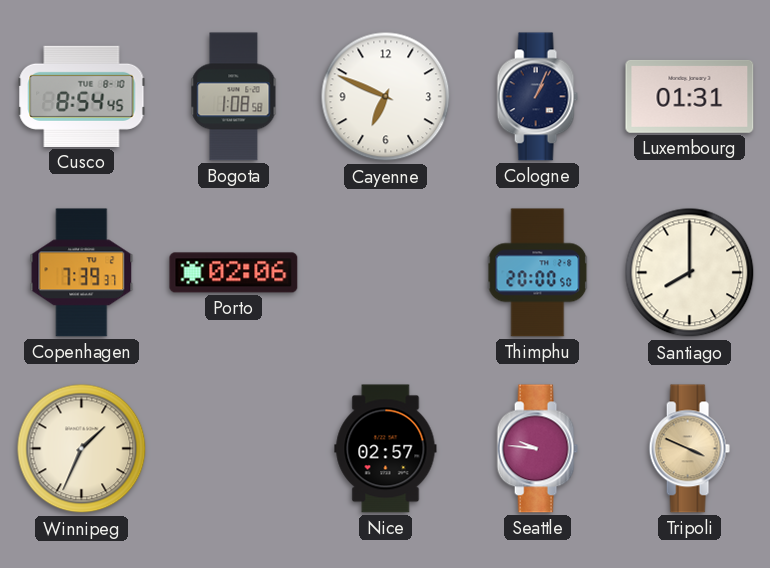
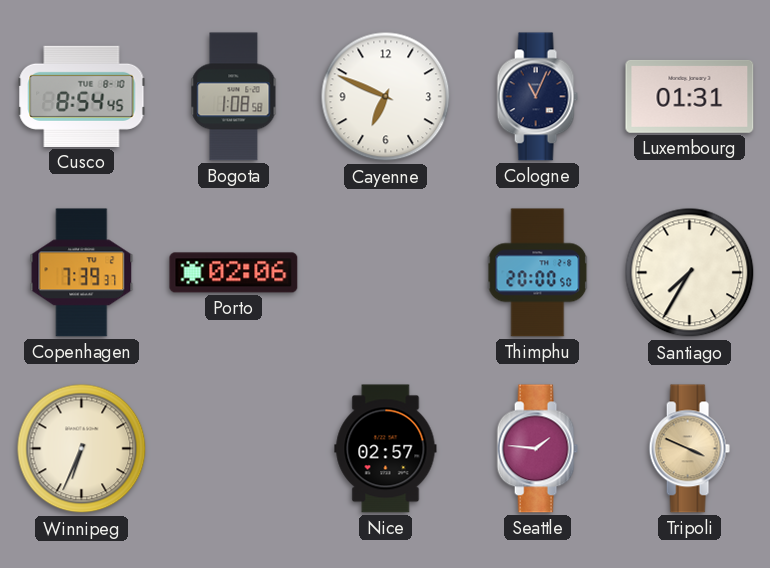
Cologne: 1:04 -> 11:04 (537, 97)
Santiago: 8:00 -> 7:35 (690, 273)
Winnipeg: 1:34 -> 6:34 (82, 449)
Seattle: 9:46 -> 1:46 (537, 449)
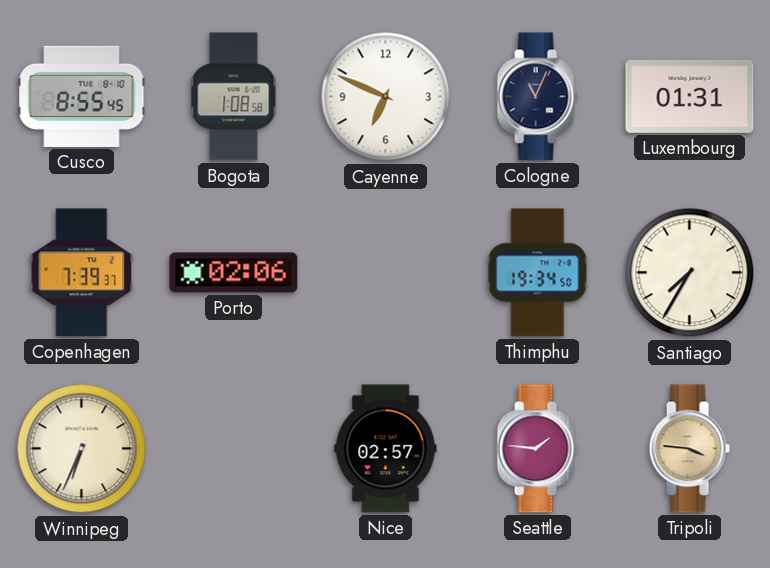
Cusco: 8:54 -> 8:55 (82, 96)
Thimphu: 20:00 -> 19:34 (538, 273)
Tripoli: 3:49 -> 3:46 (689, 449)
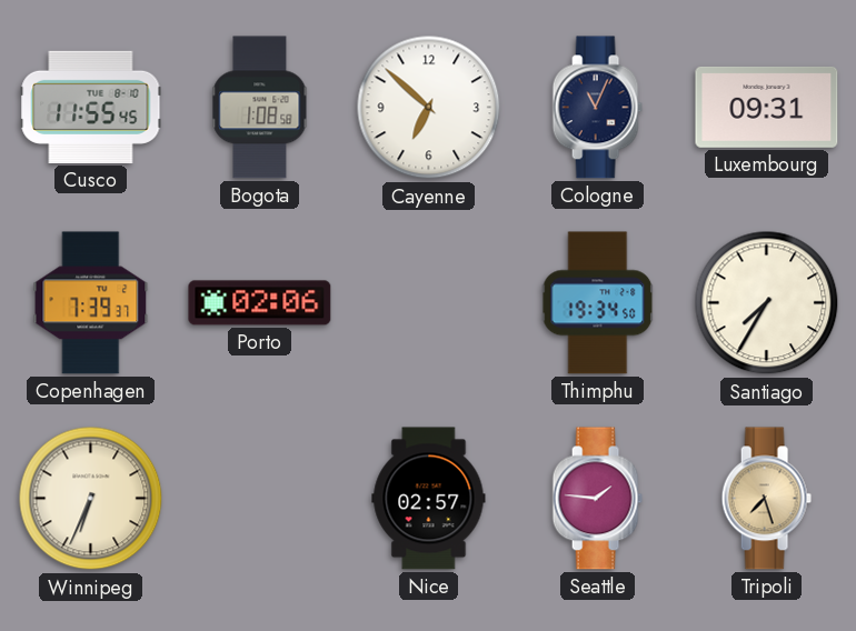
Cusco: 8:55 -> 11:55 (91, 107)
Cayenne: 6:49 -> 6:52 (429, 108)
Luxembourg: 01:31 -> 09:31 (767, 107)
Tripoli: 3:46 -> 7:27 (766, 499)
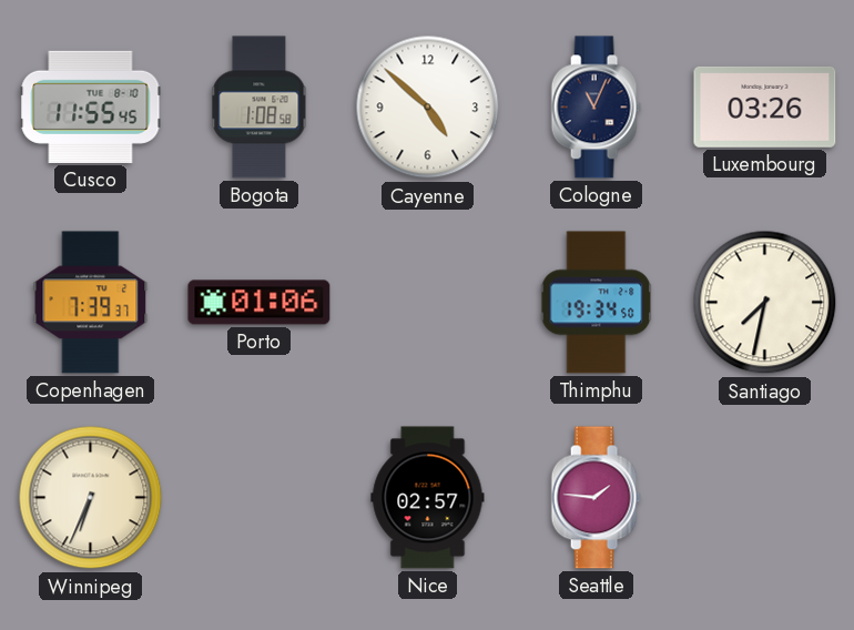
Cayenne: 6:52 -> 4:52 (428, 108)
Luxembourg: 09:31 -> 03:26 (765, 106)
Porto: 02:06 -> 01:06 (260, 303)
Santiago: 7:35 -> 7:32 (765, 303)
Tripoli: 7:27 -> none (766, 499)
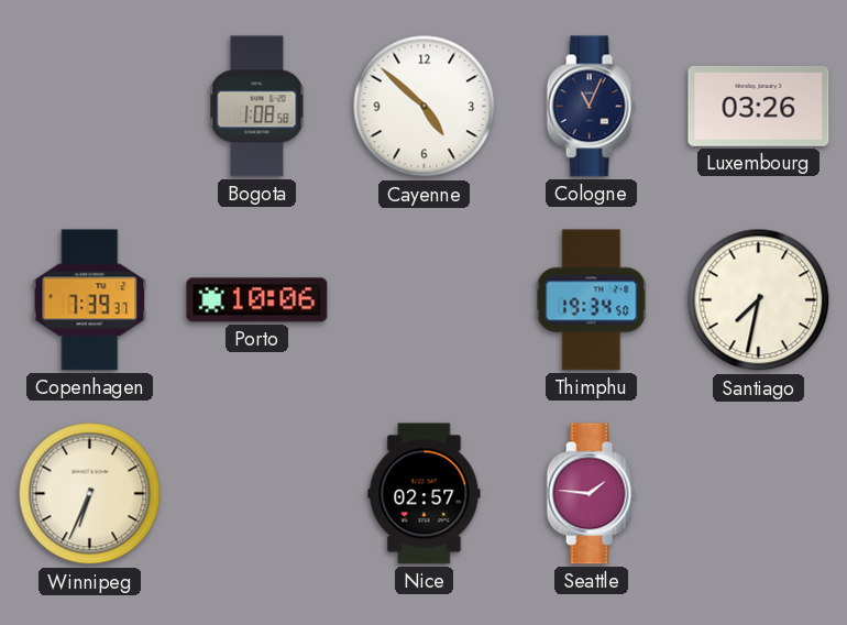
Cusco: 11:55 -> none (91, 106)
Porto: 01:06 -> 10:06 (257, 300)
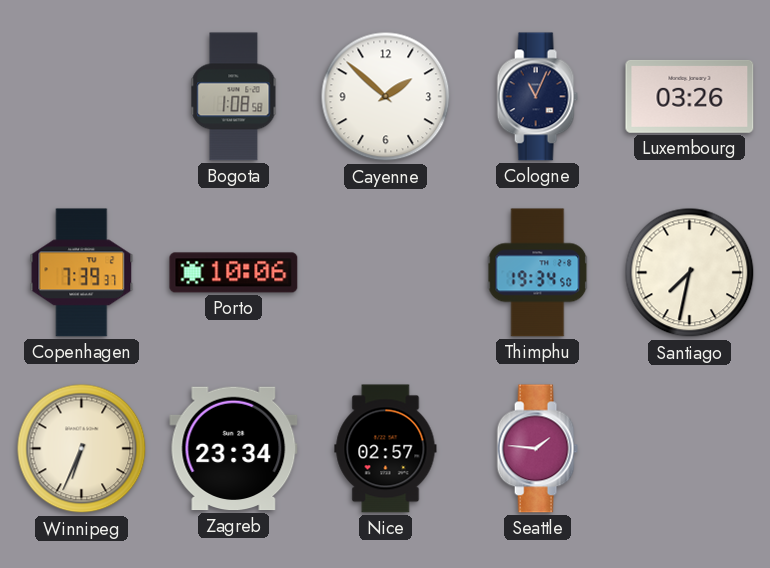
Cayenne: 4:52 -> 1:52 (386, 97)
Zagreb: none -> 23:34 (234, 449)
